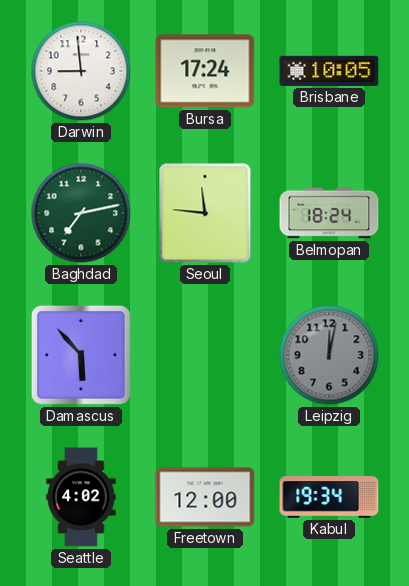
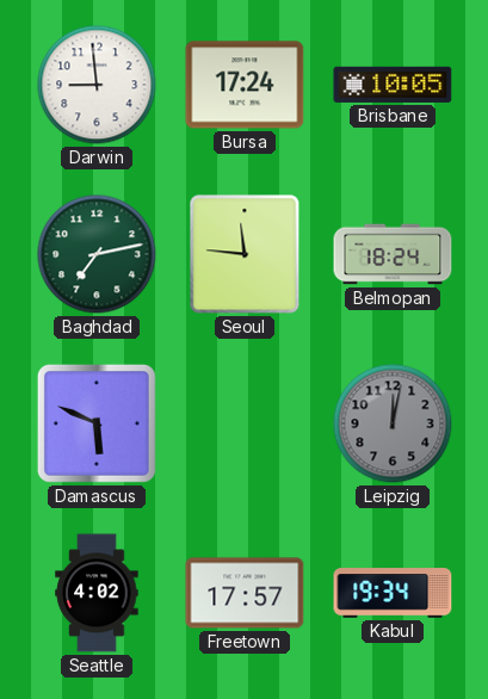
Damascus: 5:53 -> 5:49 (97, 423)
Freetown: 12:00 -> 17:57 (245, 593)
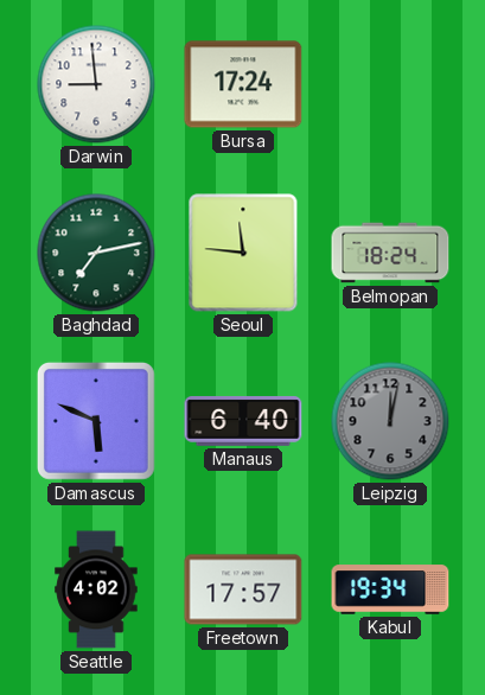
Brisbane: 10:05 -> none (393, 85)
Manaus: none -> 6:40 (243, 421)
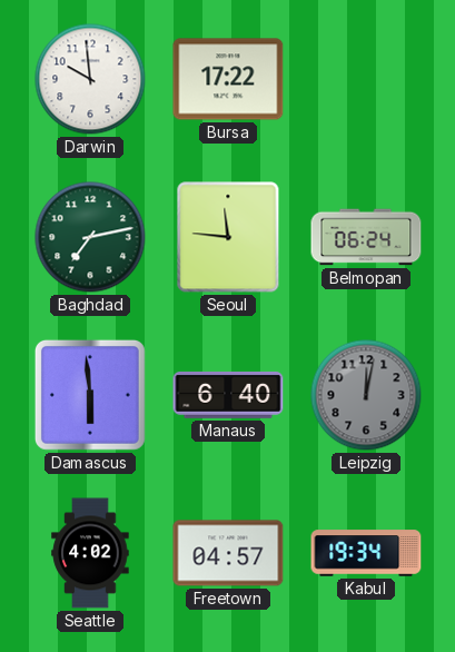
Darwin: 8:59 -> 9:59 (90, 79)
Bursa: 17:24 -> 17:22 (228, 79)
Belmopan: 18:24 -> 06:24 (366, 237)
Damascus: 5:49 -> 5:59 (90, 395)
Freetown: 17:57 -> 04:57 (228, 553)
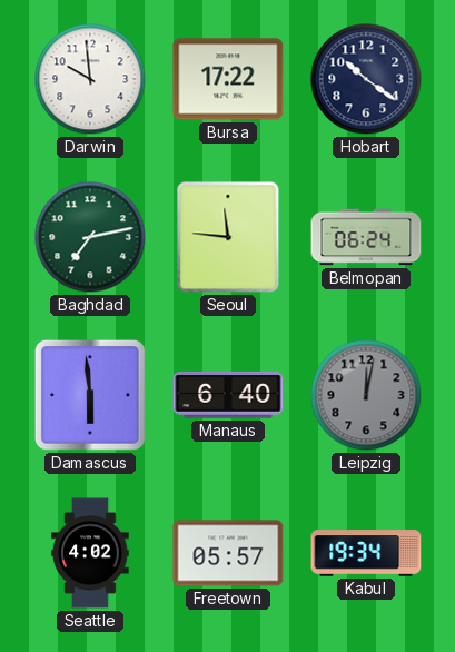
Hobart: none -> 10:21 (366, 79)
Freetown: 04:57 -> 05:57 (228, 553)
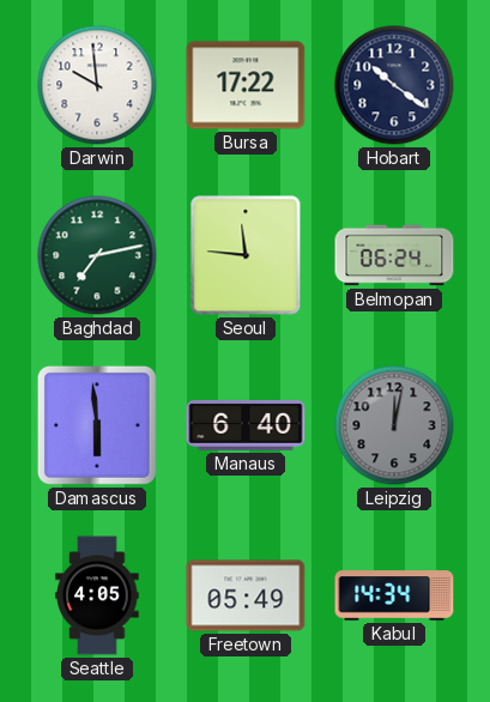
Seattle: 4:02 -> 4:05 (97, 595)
Freetown: 05:57 -> 05:49 (246, 595)
Kabul: 19:34 -> 14:34 (394, 595)
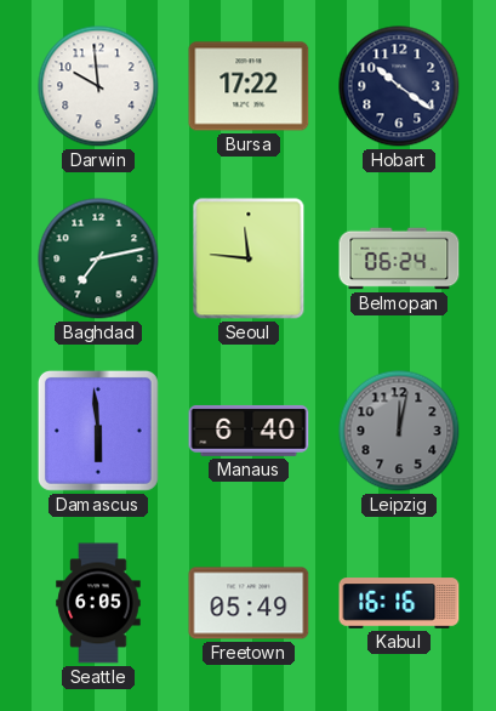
Seattle: 4:05 -> 6:05 (98, 603)
Kabul: 14:34 -> 16:16 (399, 603)
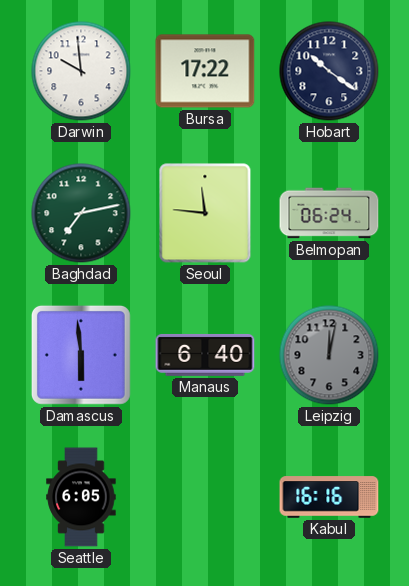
Freetown: 05:49 -> none (249, 603)
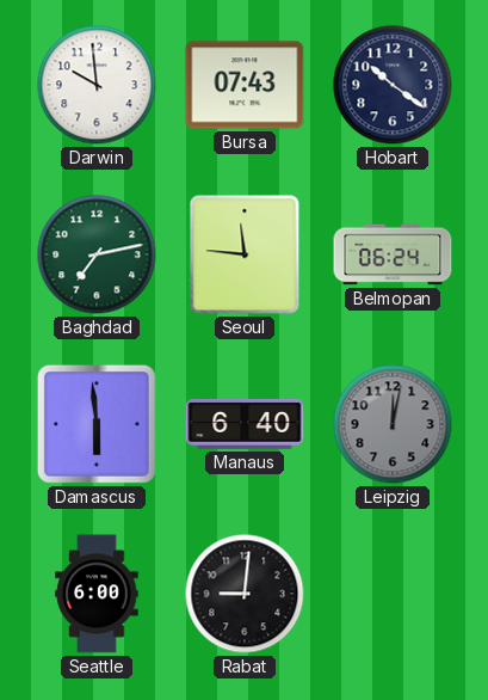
Bursa: 17:22 -> 07:43 (245, 85)
Seattle: 6:05 -> 6:00 (97, 594)
Rabat: none -> 9:01 (245, 594)
Kabul: 16:16 -> none (329, 497)
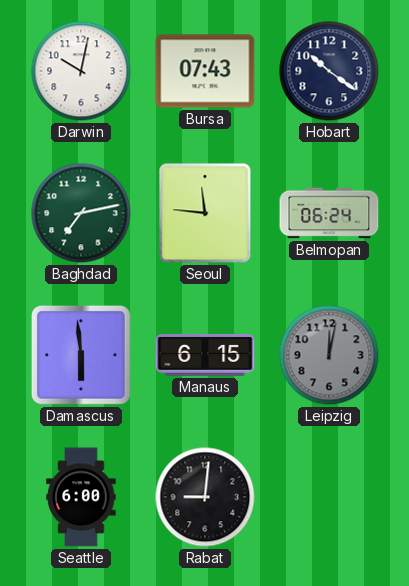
Darwin: 9:59 -> 10:02 (81, 71)
Manaus: 6:40 -> 6:15 (205, 355)
